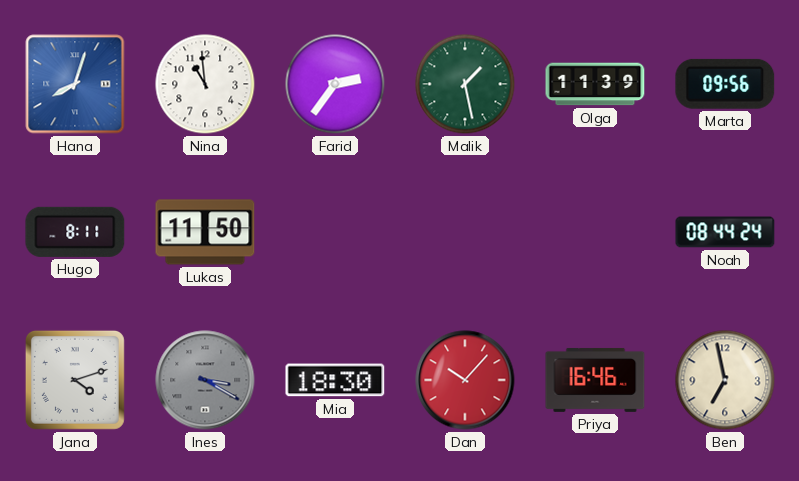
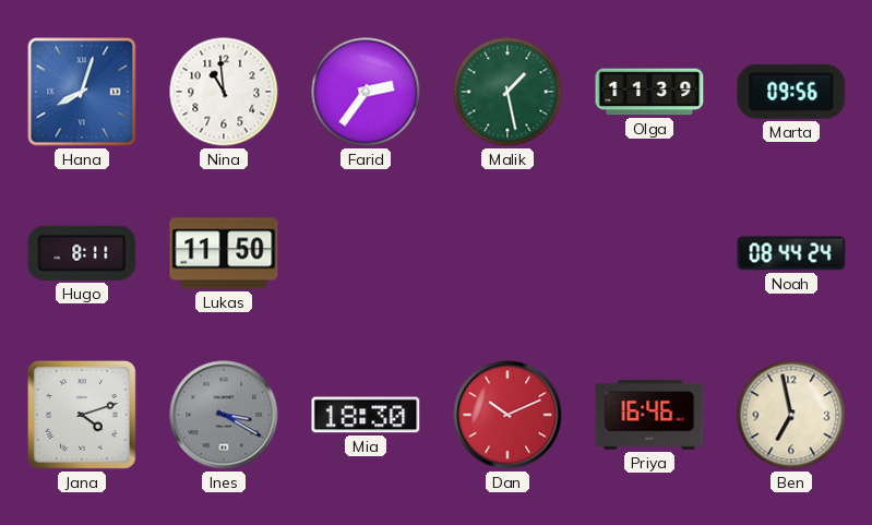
Dan: 10:07 -> 10:11 (507, 415)
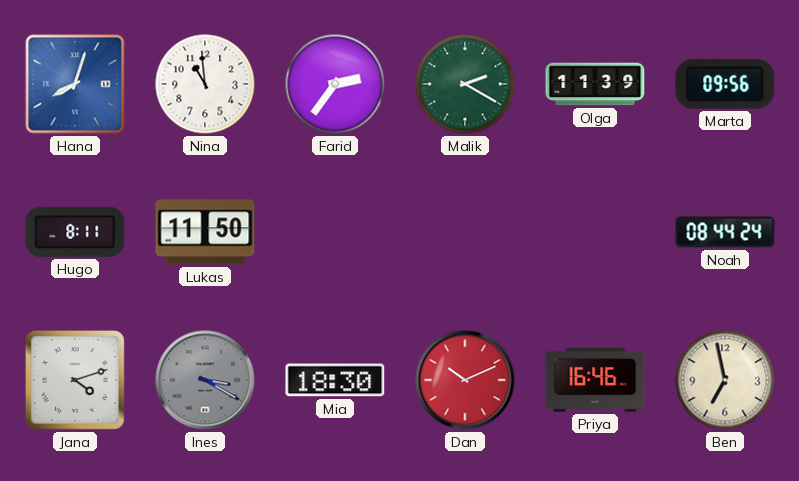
Malik: 1:28 -> 2:20 (465, 84)
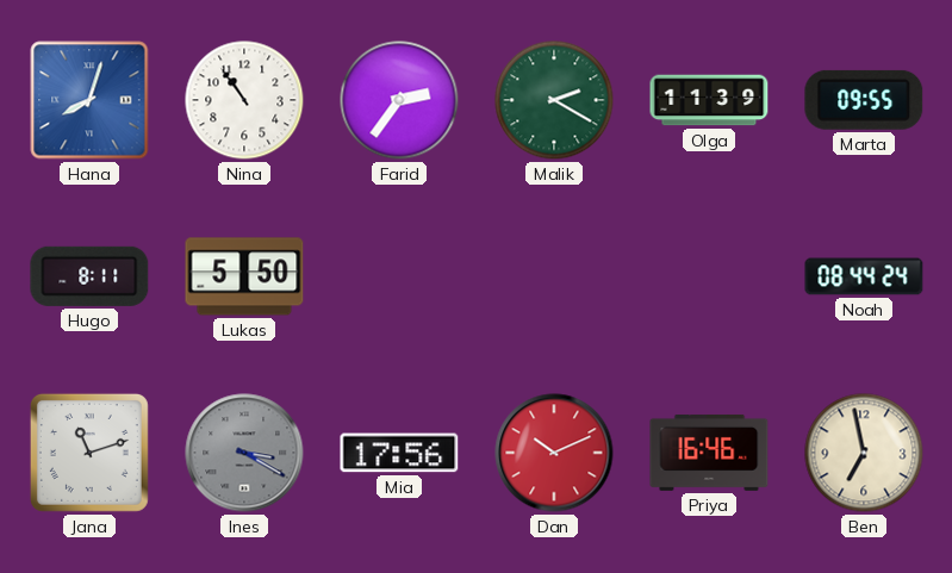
Nina: 10:59 -> 10:54 (244, 100)
Marta: 09:56 -> 09:55 (864, 100)
Lukas: 11:50 -> 5:50 (244, 276)
Jana: 4:12 -> 11:12 (89, 453)
Mia: 18:30 -> 17:56 (399, 453)
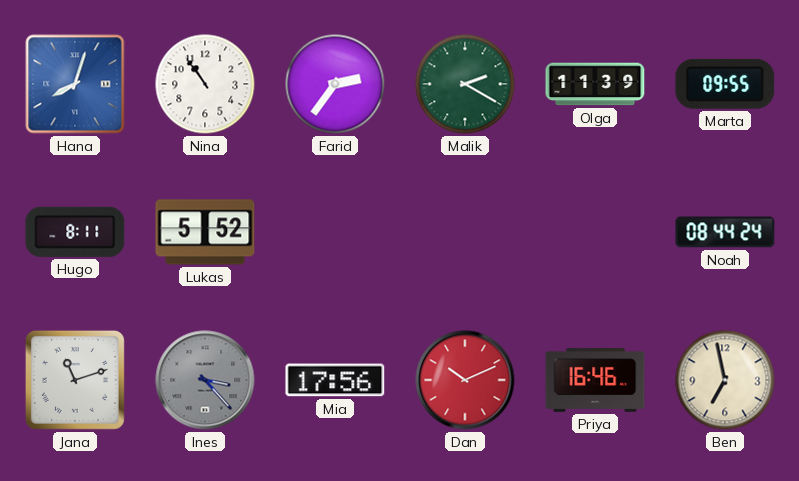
Lukas: 5:50 -> 5:52 (205, 232)
Ines: 3:20 -> 3:23 (205, 380)
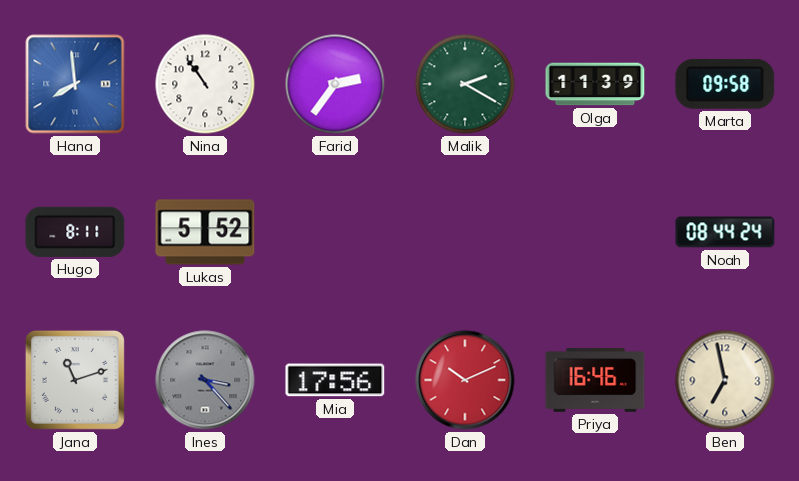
Hana: 8:03 -> 7:59 (75, 84)
Marta: 09:55 -> 09:58 (725, 84)
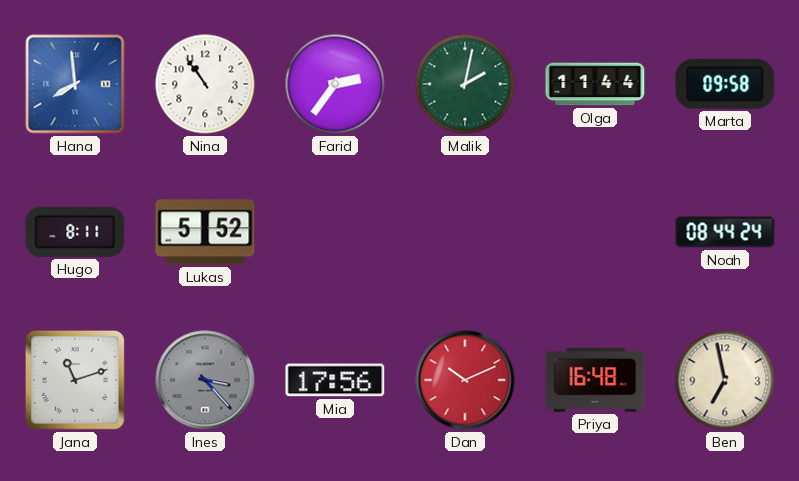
Malik: 2:20 -> 2:02 (465, 84)
Olga: 11:39 -> 11:44 (595, 84)
Priya: 16:46 -> 16:48 (595, 380)
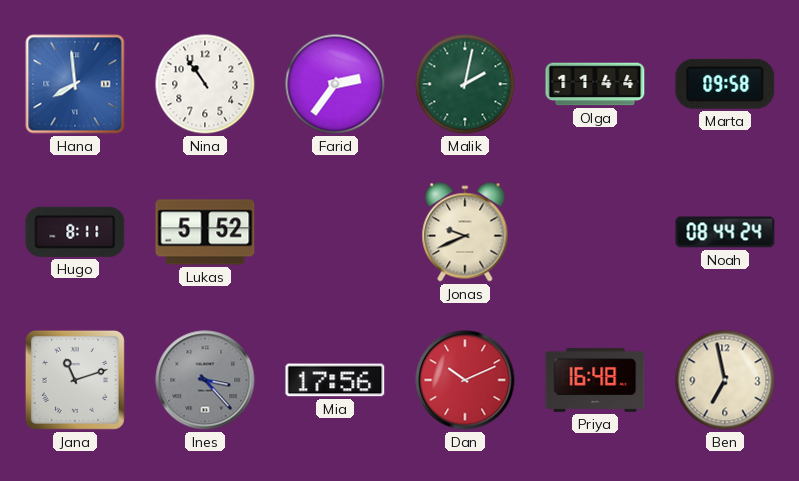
Jonas: none -> 9:41 (465, 232)
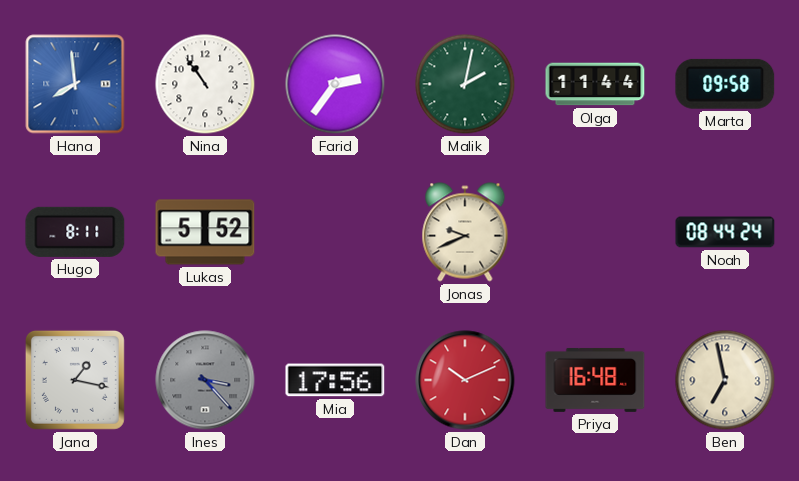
Jana: 11:12 -> 1:17 (75, 380)
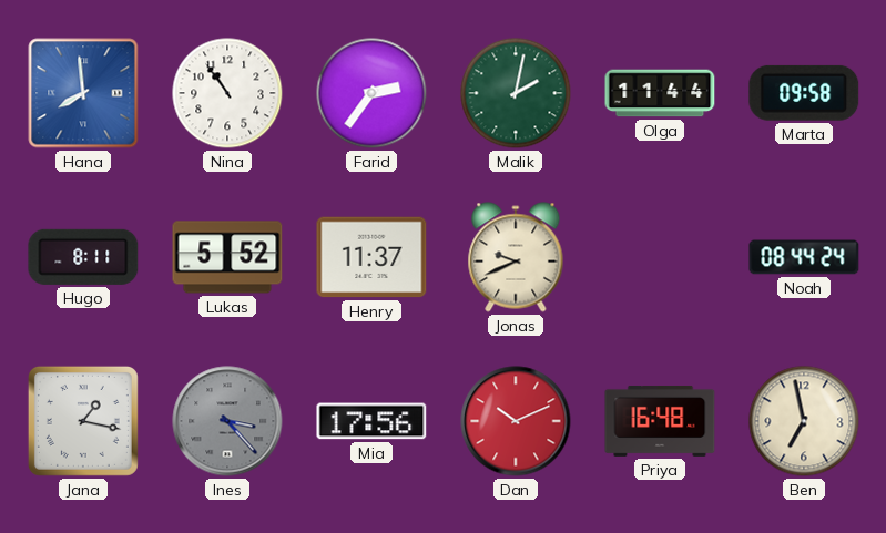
Henry: none -> 11:37 (371, 257)
